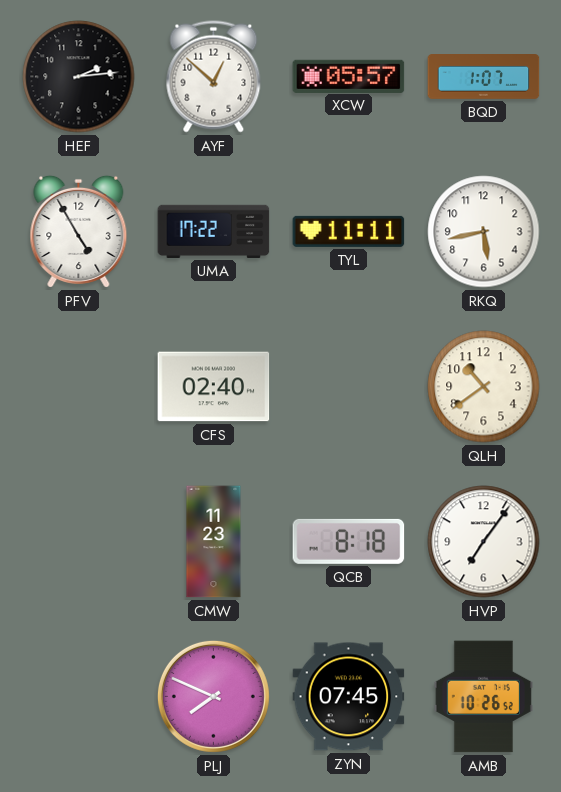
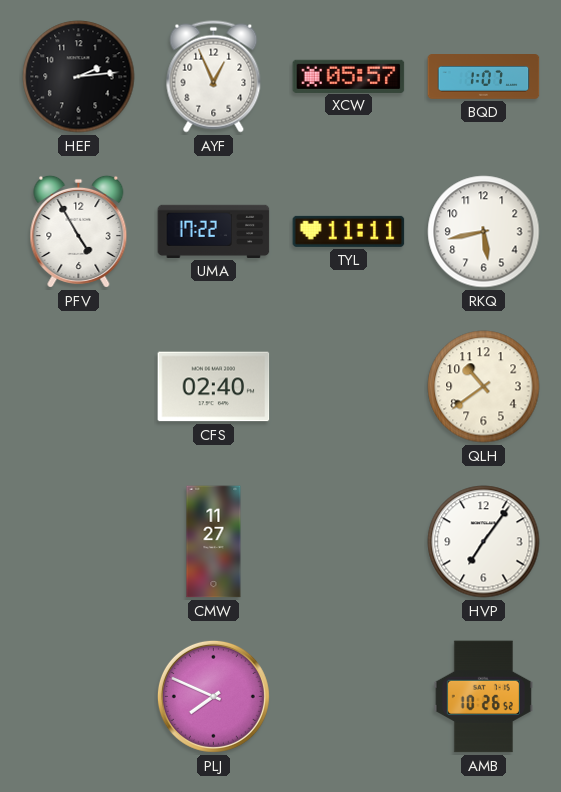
AYF: 12:52 -> 12:56 (214, 77)
CMW: 11:23 -> 11:27 (214, 542)
QCB: 8:18 -> none (349, 541)
ZYN: 07:45 -> none (349, 697)
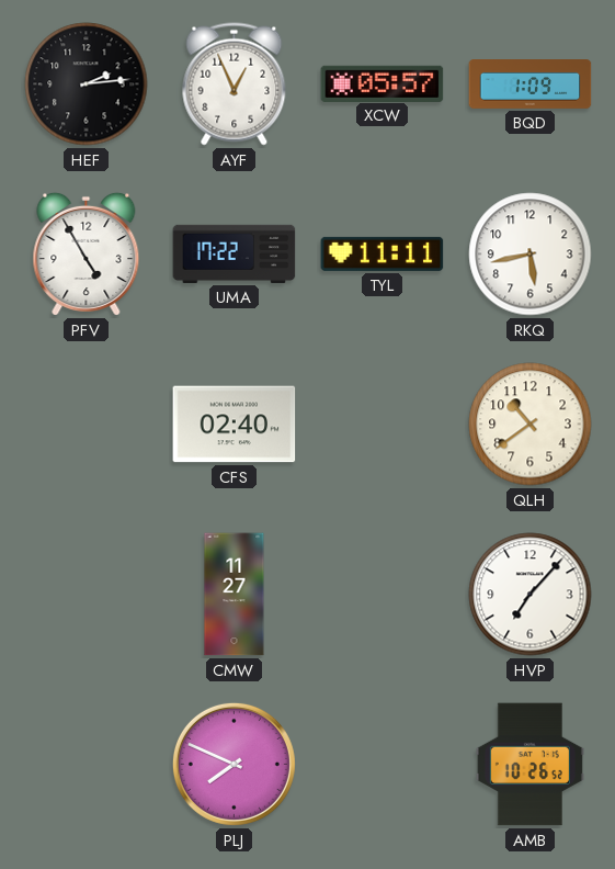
BQD: 1:07 -> 1:09 (531, 84)
HVP: 7:06 -> 7:07 (531, 595)
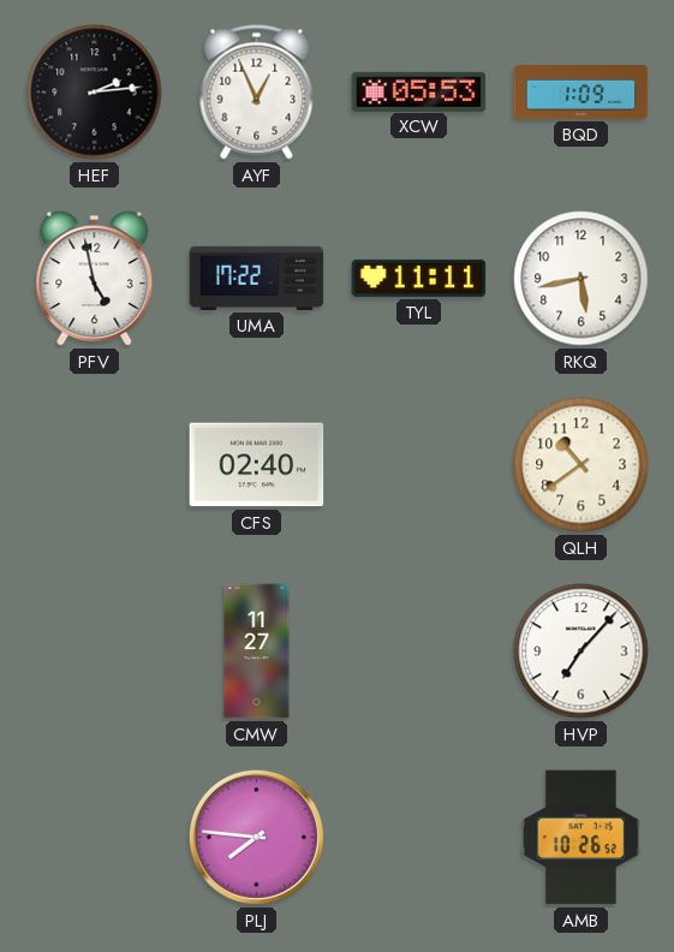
XCW: 05:57 -> 05:53 (419, 91)
PFV: 4:55 -> 4:58 (95, 278)
PLJ: 7:49 -> 7:46 (256, 837)
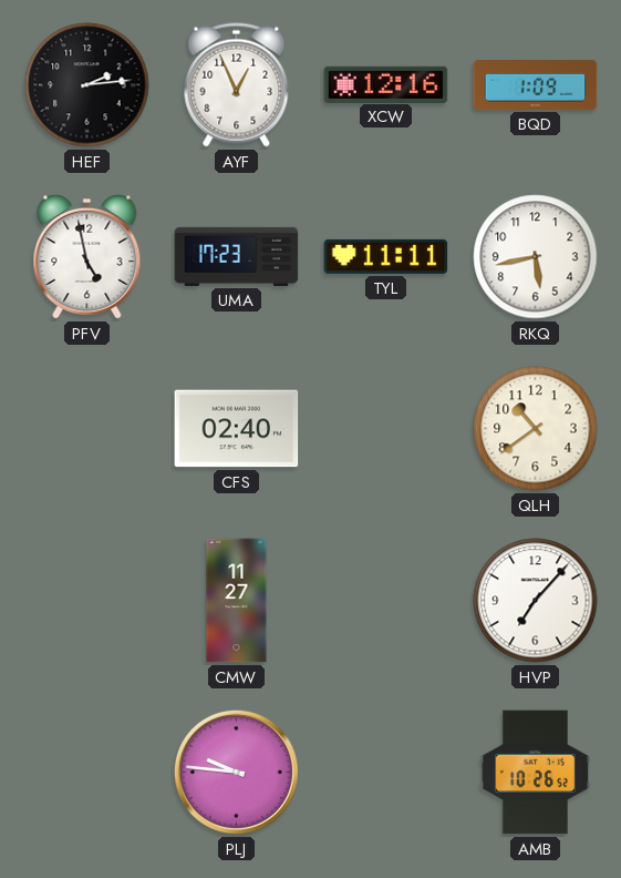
XCW: 05:53 -> 12:16 (386, 84)
UMA: 17:22 -> 17:23 (237, 256)
PLJ: 7:46 -> 9:46 (236, 772)
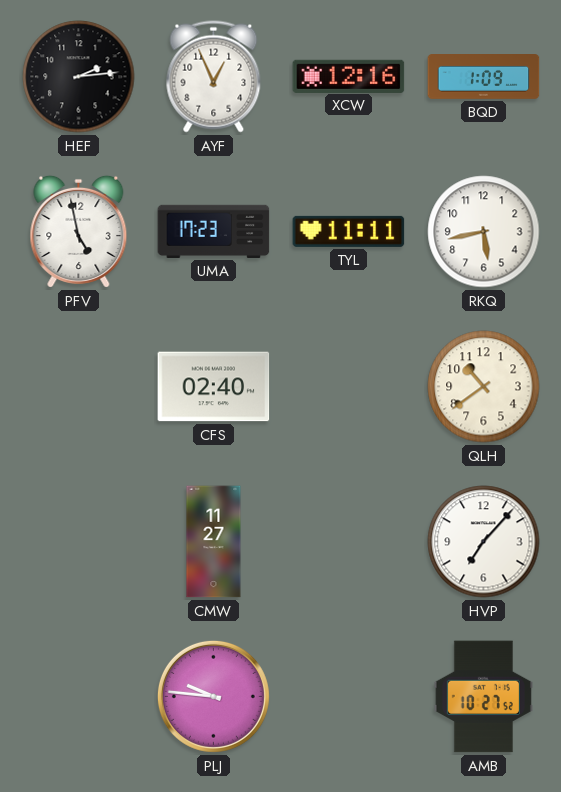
AMB: 10:26 -> 10:27 (483, 697)
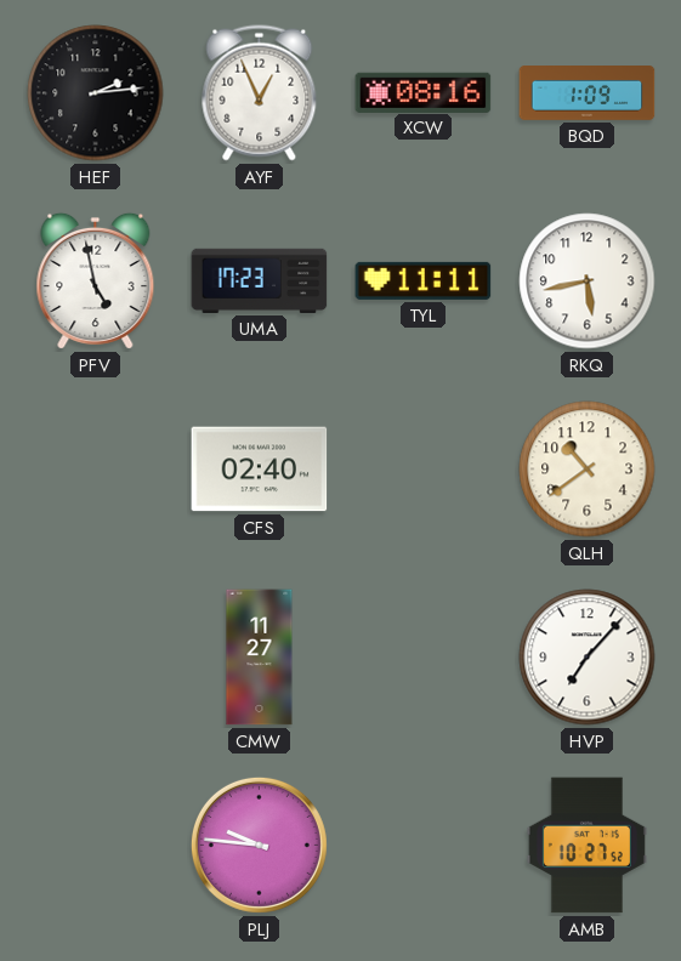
XCW: 12:16 -> 08:16 (424, 92)
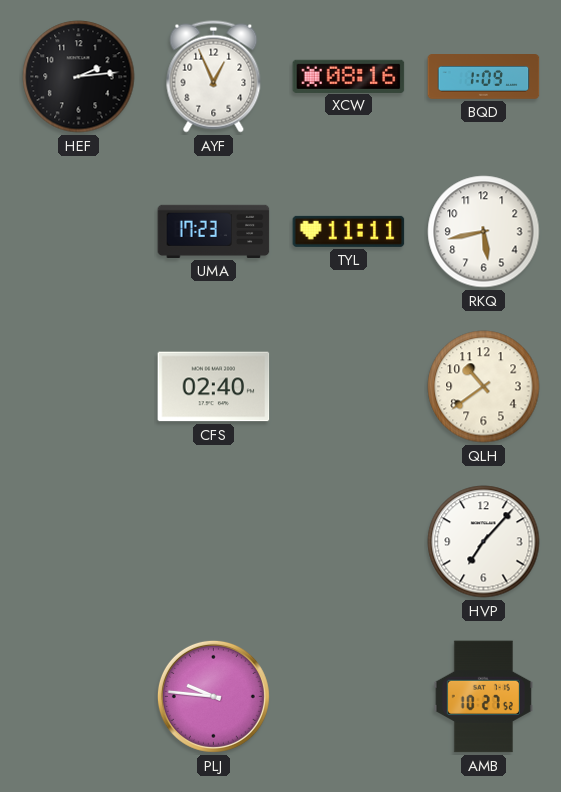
PFV: 4:58 -> none (96, 280)
CMW: 11:27 -> none (260, 658)
